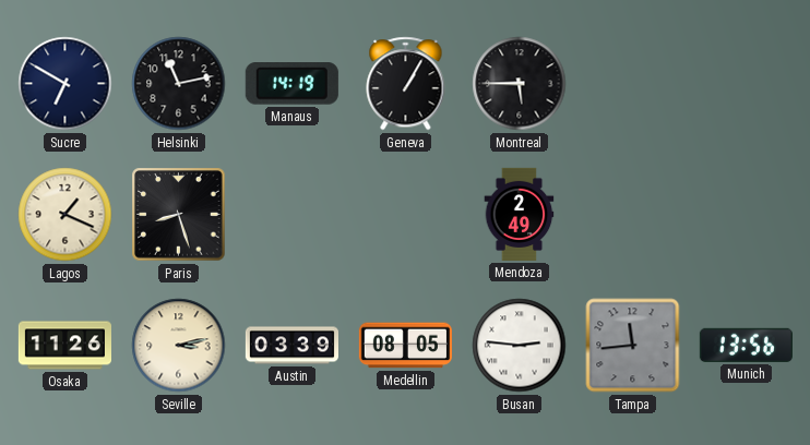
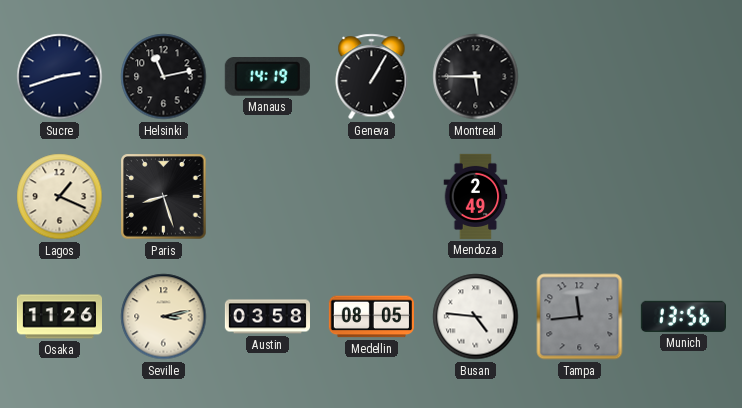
Sucre: 6:50 -> 2:42 (60, 77)
Austin: 03:39 -> 03:58 (267, 317)
Busan: 2:46 -> 4:46 (476, 317)
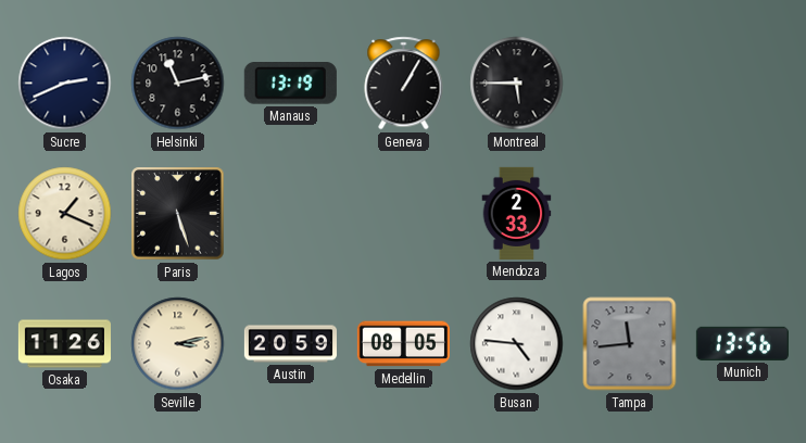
Sucre: 2:42 -> 2:41 (65, 84)
Manaus: 14:19 -> 13:19 (290, 84)
Paris: 8:27 -> 5:27 (178, 214)
Mendoza: 2:49 -> 2:33 (517, 213)
Austin: 03:58 -> 20:59 (290, 344)
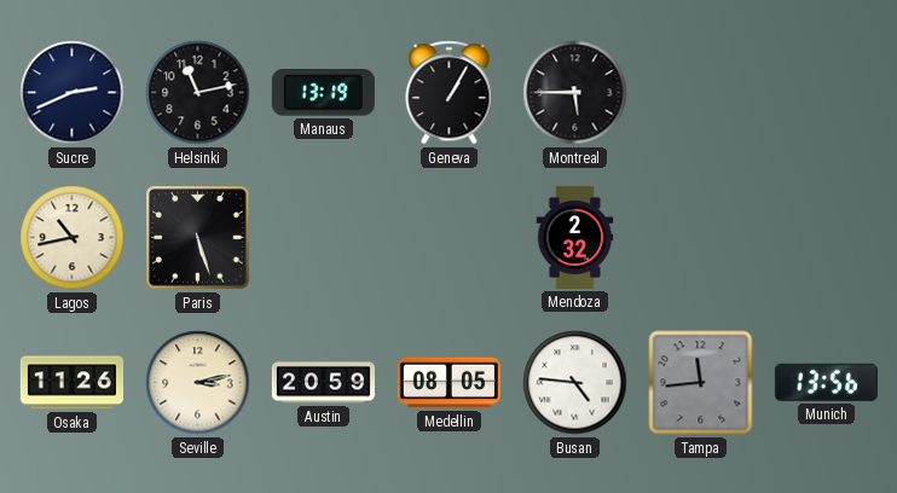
Lagos: 1:19 -> 10:43 (73, 238)
Mendoza: 2:33 -> 2:32 (575, 237)
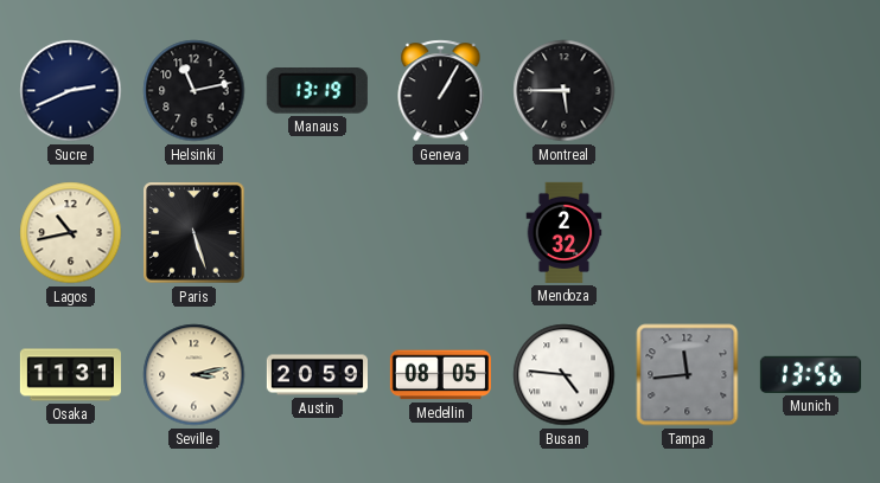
Osaka: 11:26 -> 11:31 (70, 375)
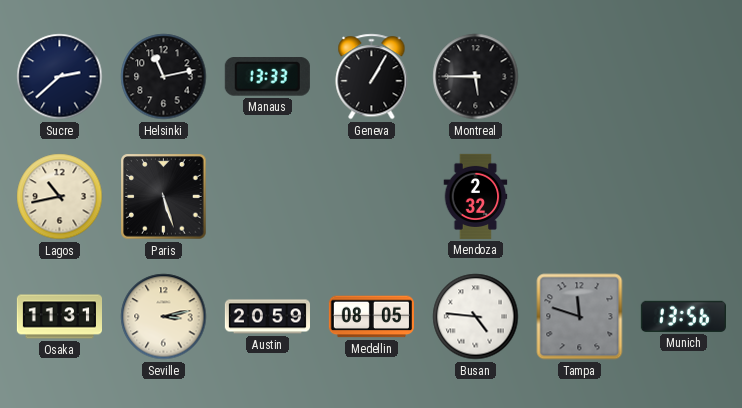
Sucre: 2:41 -> 2:38 (60, 77)
Manaus: 13:19 -> 13:33 (267, 77)
Tampa: 11:44 -> 11:48 (580, 317)
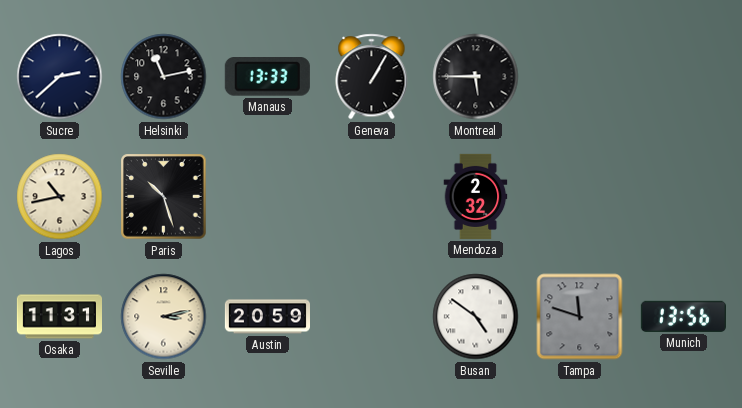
Paris: 5:27 -> 10:27 (164, 197)
Medellin: 08:05 -> none (371, 317)
Busan: 4:46 -> 4:51 (476, 317)
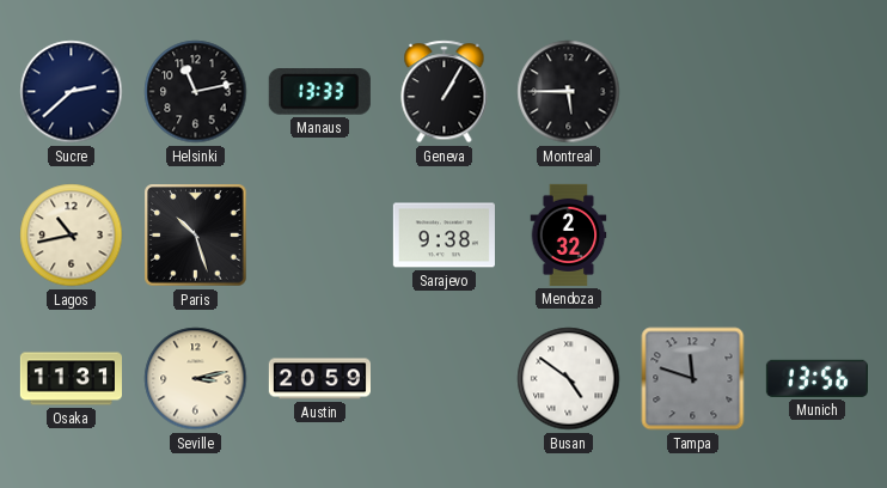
Sarajevo: none -> 9:38 (443, 236)
